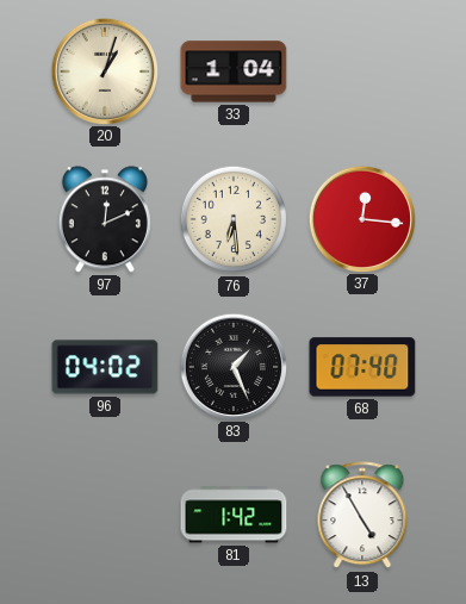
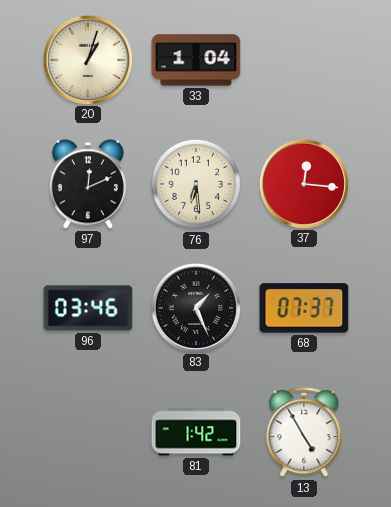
96: 04:02 -> 03:46 (88, 308)
68: 07:40 -> 07:37 (304, 308)
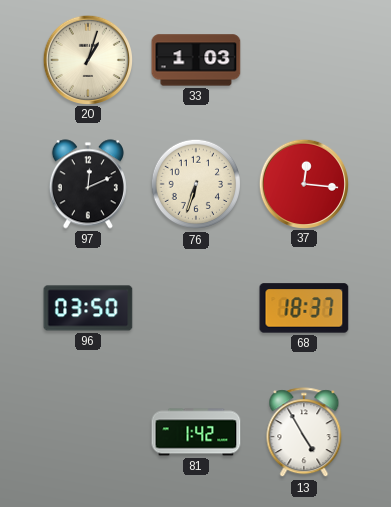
33: 1:04 -> 1:03 (196, 60)
76: 6:29 -> 6:33 (196, 184)
96: 03:46 -> 03:50 (88, 308)
83: 1:26 -> none (195, 307)
68: 07:37 -> 18:37 (304, 308)
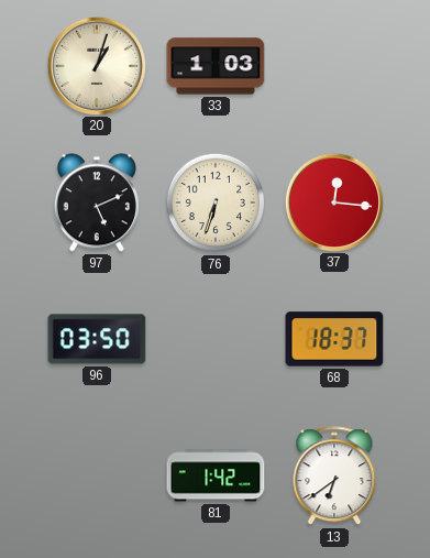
97: 12:11 -> 5:11 (97, 203)
13: 4:55 -> 6:39 (334, 477)
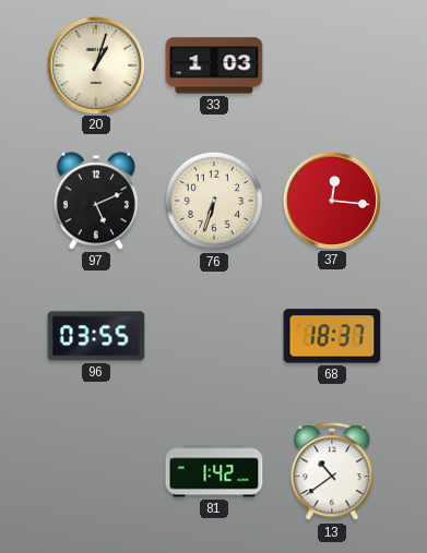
96: 03:50 -> 03:55 (96, 336)
13: 6:39 -> 10:39 (332, 472)
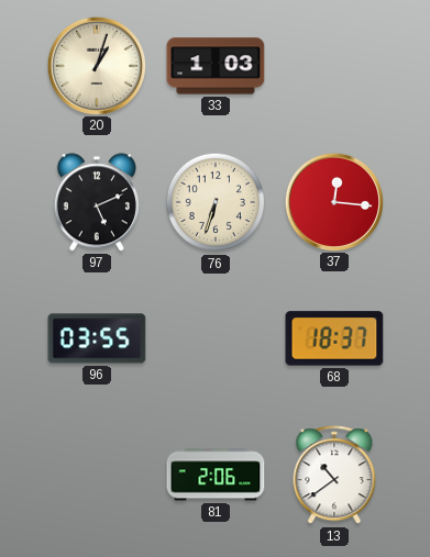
81: 1:42 -> 2:06 (216, 475)
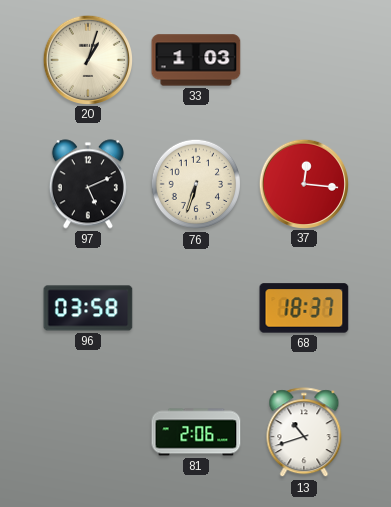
96: 03:55 -> 03:58 (88, 308)
13: 10:39 -> 10:42 (304, 433)
